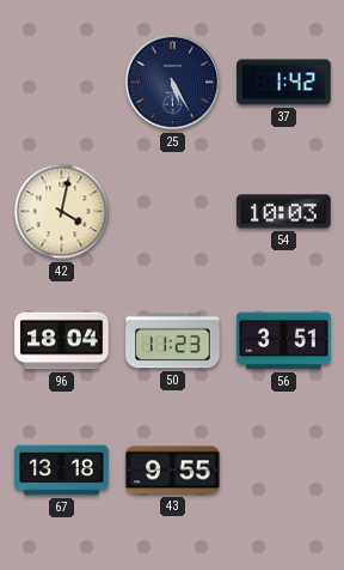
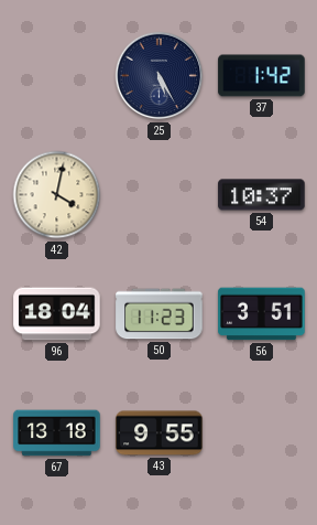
54: 10:03 -> 10:37 (262, 195)
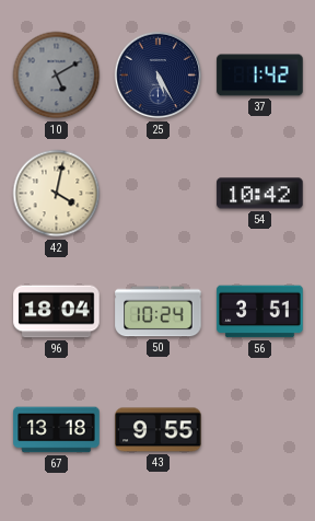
10: none -> 5:10 (57, 76)
54: 10:37 -> 10:42 (260, 194)
50: 11:23 -> 10:24 (159, 312)
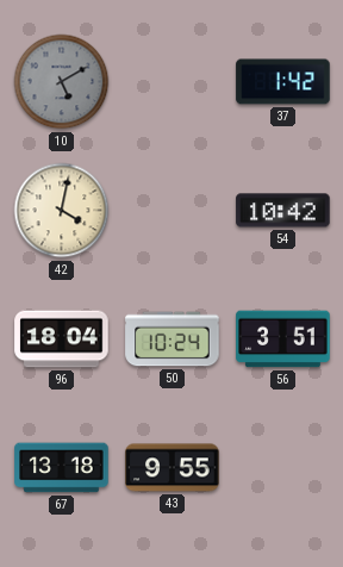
25: 5:25 -> none (159, 76)
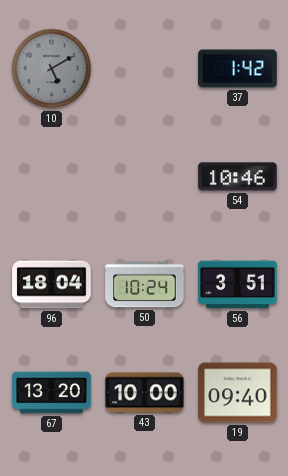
42: 4:02 -> none (62, 211)
54: 10:42 -> 10:46 (238, 177)
67: 13:18 -> 13:20 (52, 393)
43: 9:55 -> 10:00 (145, 393)
19: none -> 09:40 (238, 393)
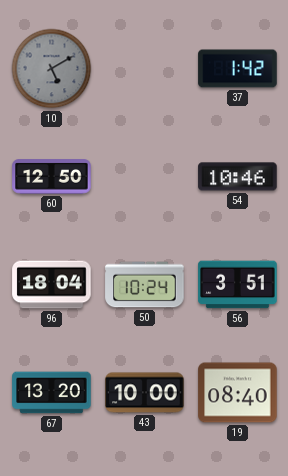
60: none -> 12:50 (52, 177)
19: 09:40 -> 08:40 (238, 393)
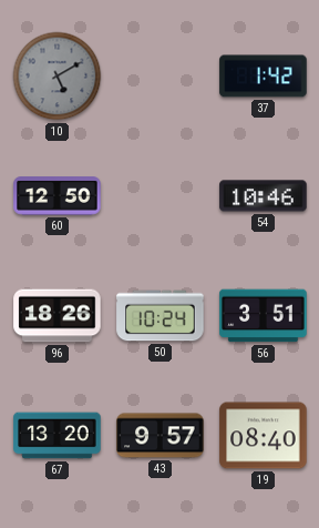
96: 18:04 -> 18:26 (58, 316)
43: 10:00 -> 9:57 (161, 436)
